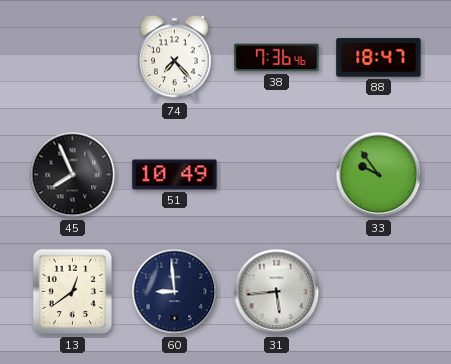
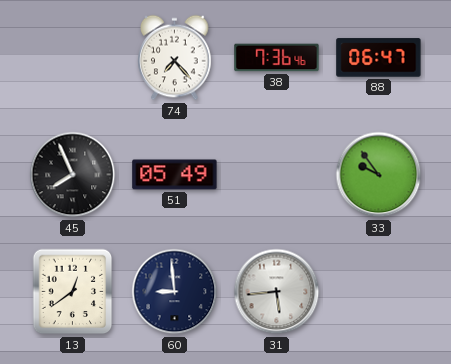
88: 18:47 -> 06:47 (379, 58)
51: 10:49 -> 05:49 (175, 175)
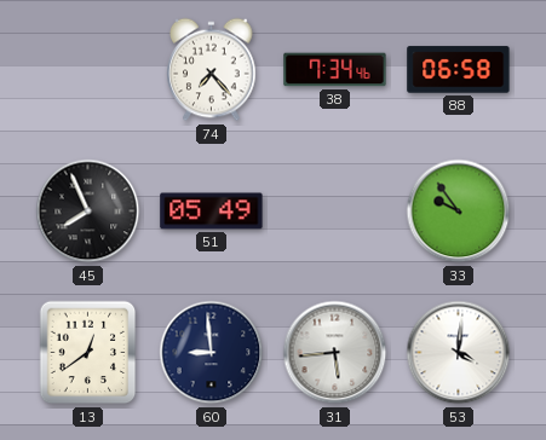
38: 7:36 -> 7:34 (335, 70)
88: 06:47 -> 06:58 (459, 70)
53: none -> 4:01 (459, 353)
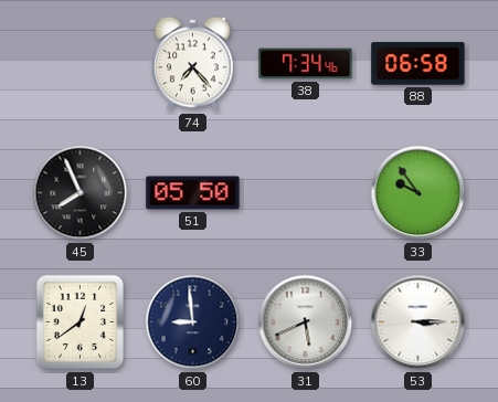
51: 05:49 -> 05:50 (193, 193)
31: 5:44 -> 5:41 (306, 322)
53: 4:01 -> 3:15 (418, 322)
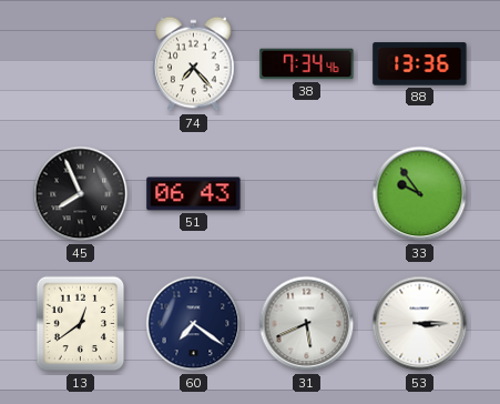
88: 06:58 -> 13:36 (420, 64)
51: 05:50 -> 06:43 (194, 194)
60: 8:59 -> 7:21 (194, 324)
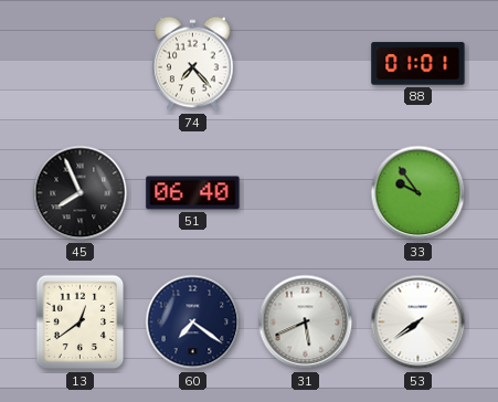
38: 7:34 -> none (307, 64)
88: 13:36 -> 01:01 (418, 64)
51: 06:43 -> 06:40 (193, 193)
53: 3:15 -> 7:39 (418, 322)
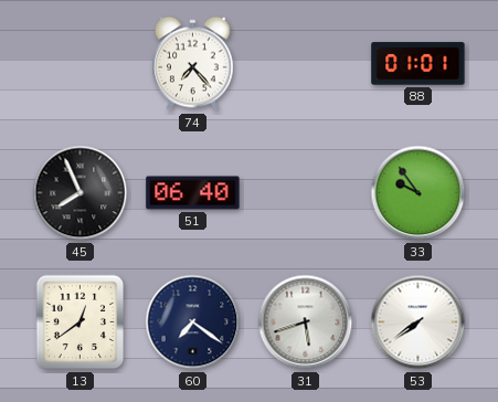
31: 5:41 -> 5:42 (306, 322)
